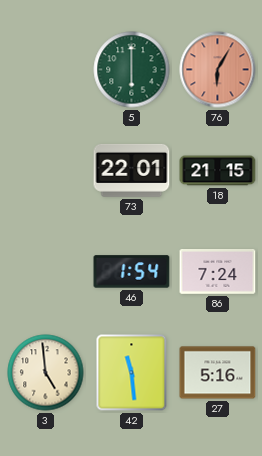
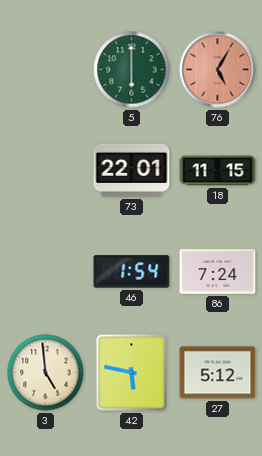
76: 6:05 -> 5:05 (218, 70)
18: 21:15 -> 11:15 (218, 171)
42: 11:29 -> 5:47 (132, 373)
27: 5:16 -> 5:12 (218, 373)
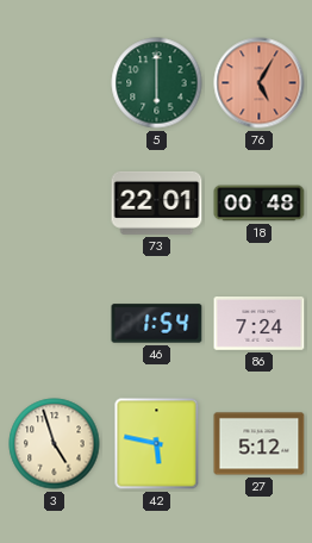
18: 11:15 -> 00:48 (260, 204)
3: 4:59 -> 4:57 (55, 444)
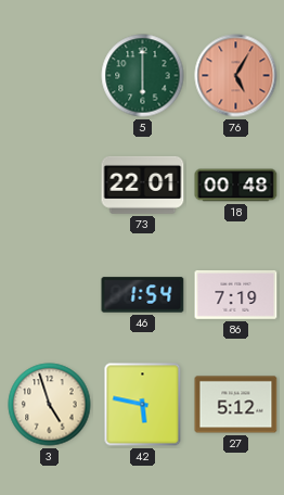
86: 7:24 -> 7:19 (236, 295)
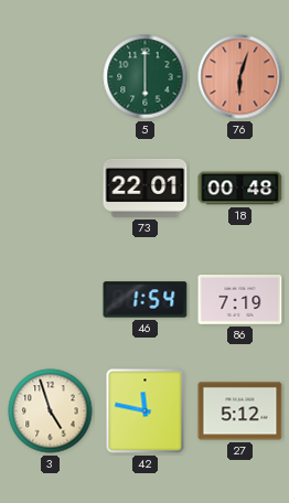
76: 5:05 -> 6:03 (240, 77)
42: 5:47 -> 11:47 (146, 411)
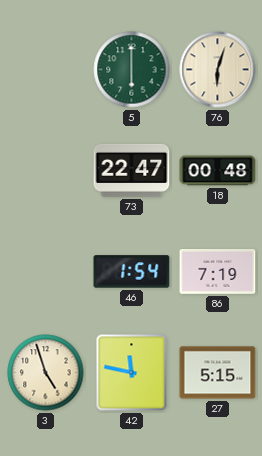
76 dial: salmon -> cream (218, 70)
73: 22:01 -> 22:47 (132, 170)
27: 5:12 -> 5:15 (218, 373)
